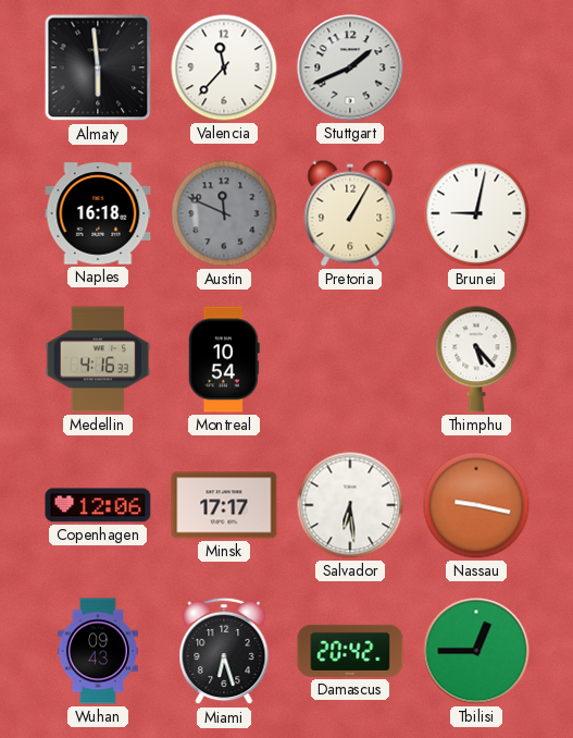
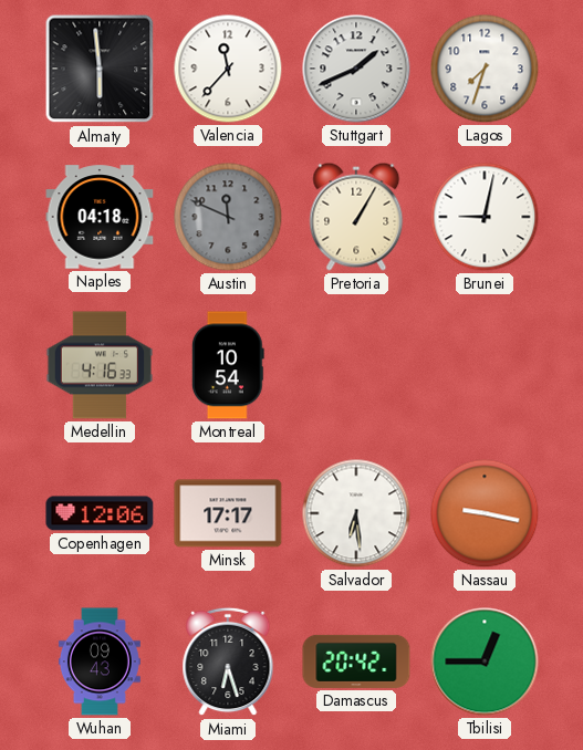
Lagos: none -> 7:33 (485, 69)
Naples: 16:18 -> 04:18 (100, 217)
Thimphu: 5:23 -> none (476, 359)
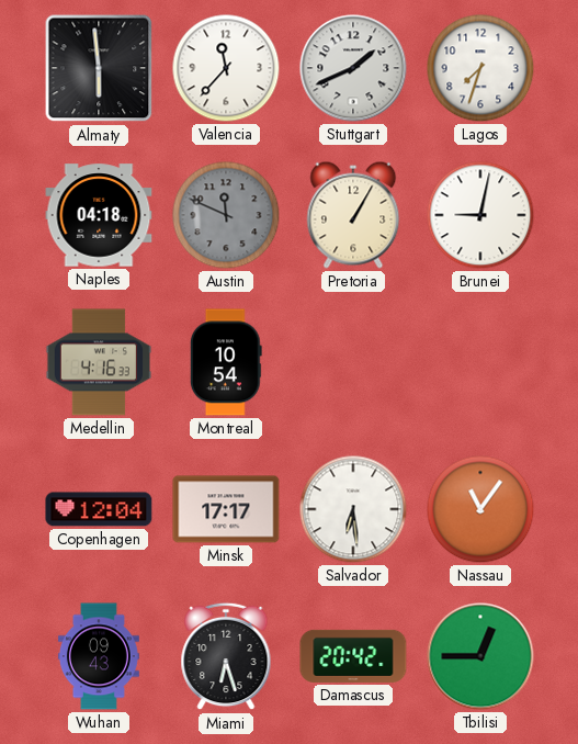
Copenhagen: 12:06 -> 12:04 (99, 509)
Nassau: 9:17 -> 11:06 (480, 509)
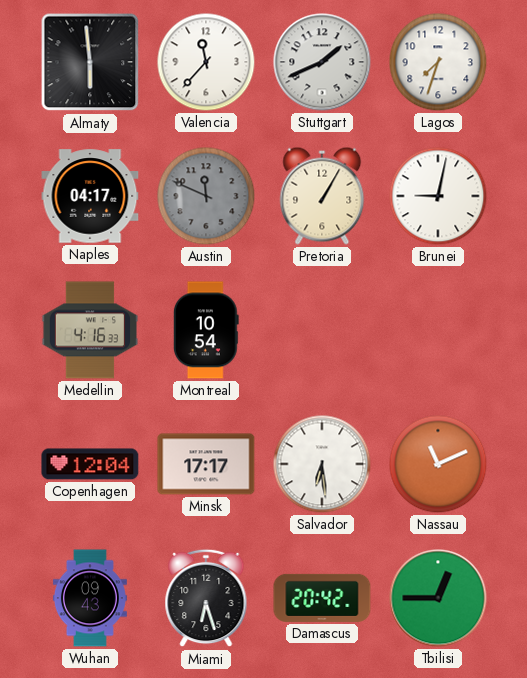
Naples: 04:18 -> 04:17 (90, 196)
Nassau: 11:06 -> 11:11 (438, 464)
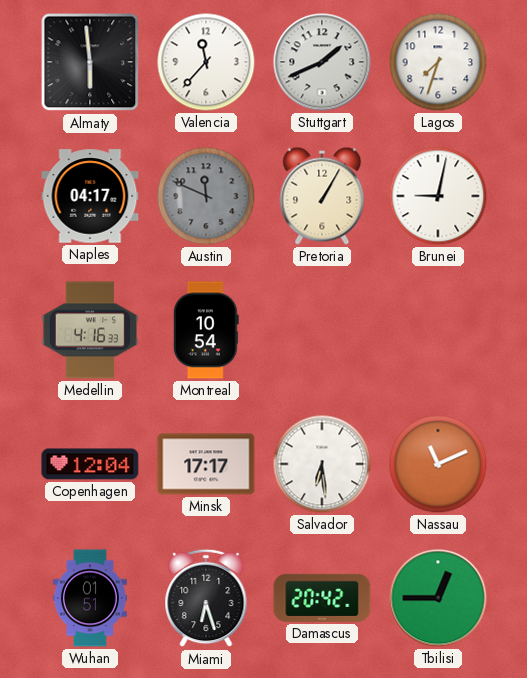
Wuhan: 09:43 -> 01:51 (90, 598)
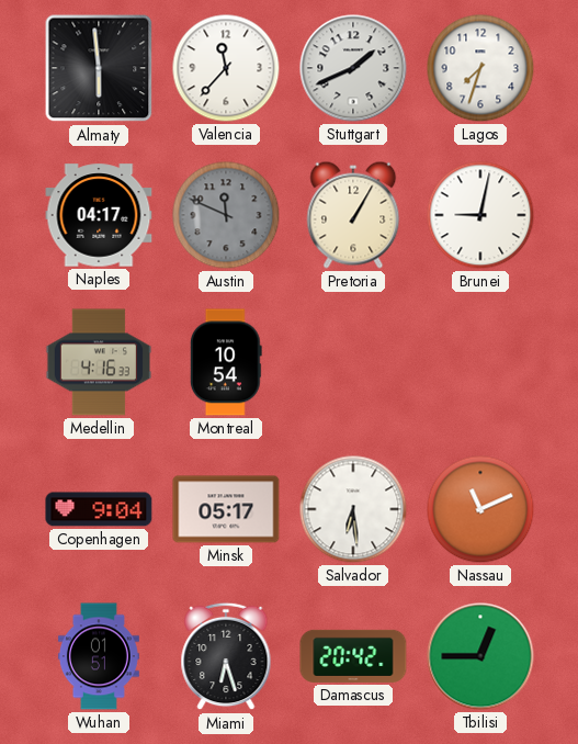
Copenhagen: 12:04 -> 9:04 (99, 509)
Minsk: 17:17 -> 05:17 (226, 509)
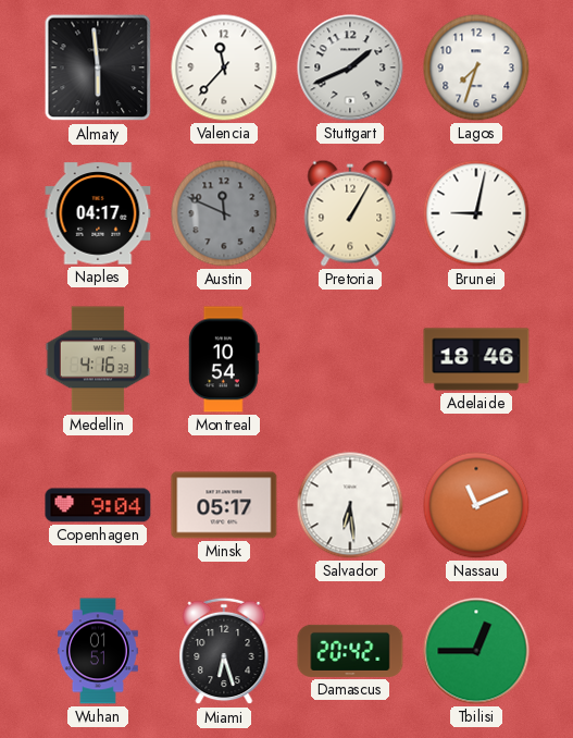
Adelaide: none -> 18:46 (476, 359)
